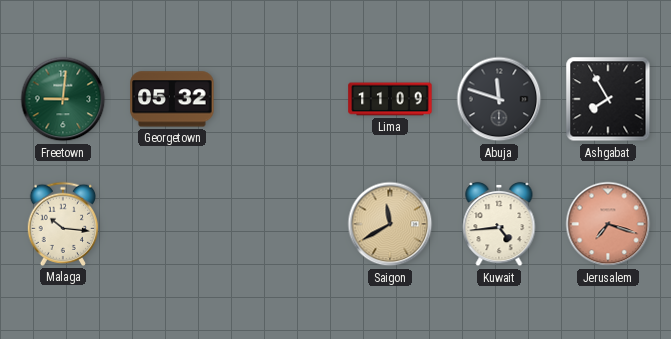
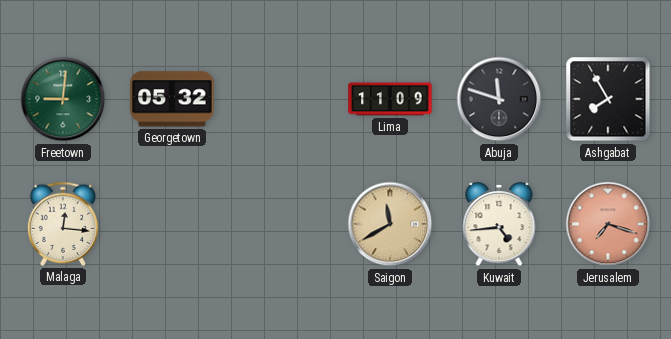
Malaga: 10:16 -> 12:16 (63, 224)
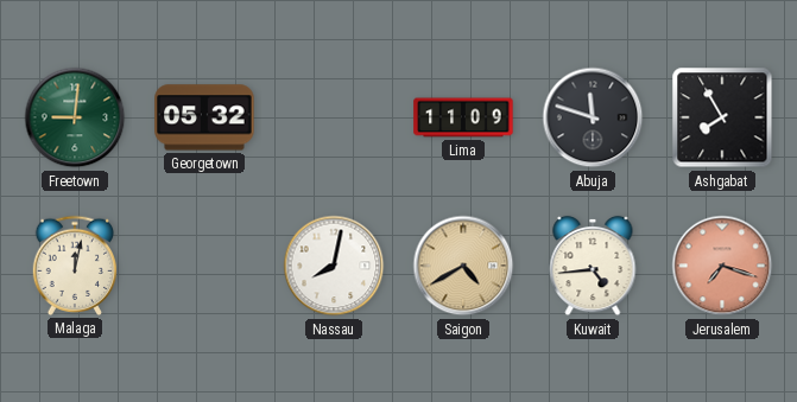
Malaga: 12:16 -> 12:02 (75, 266)
Nassau: none -> 8:02 (334, 266)
Saigon: 11:40 -> 4:40 (463, 266)
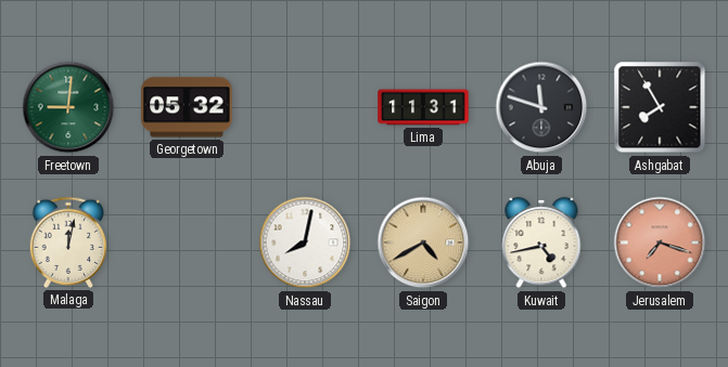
Lima: 11:09 -> 11:31 (423, 107)
Kuwait: 4:44 -> 4:43 (541, 243)
